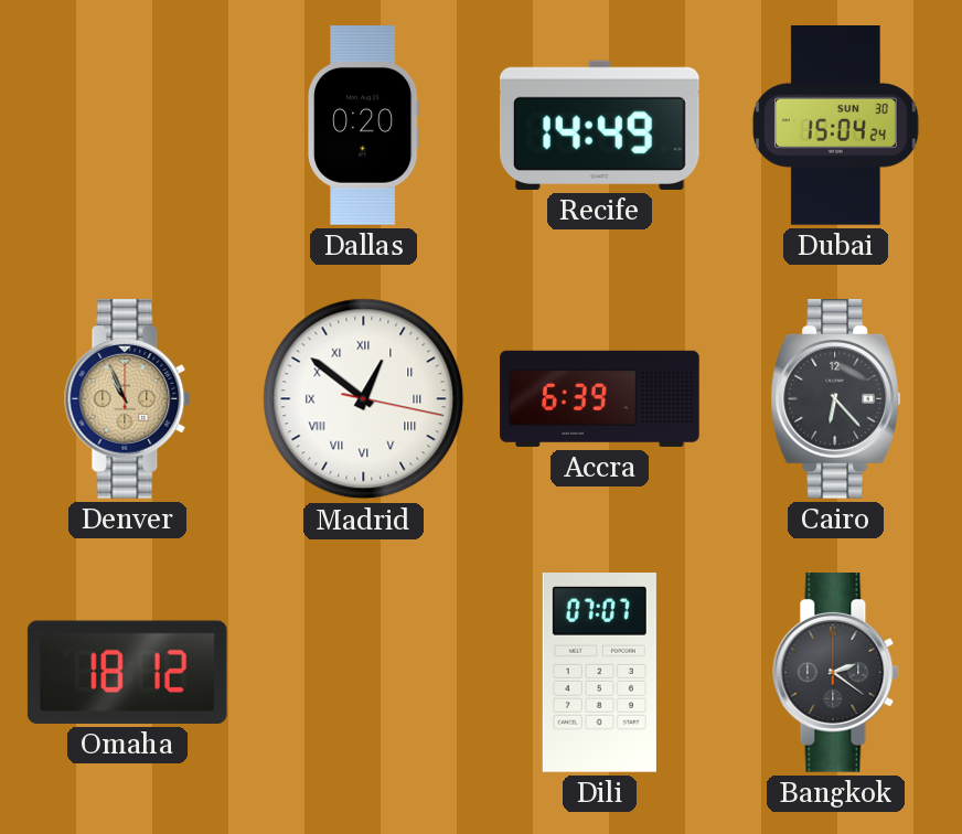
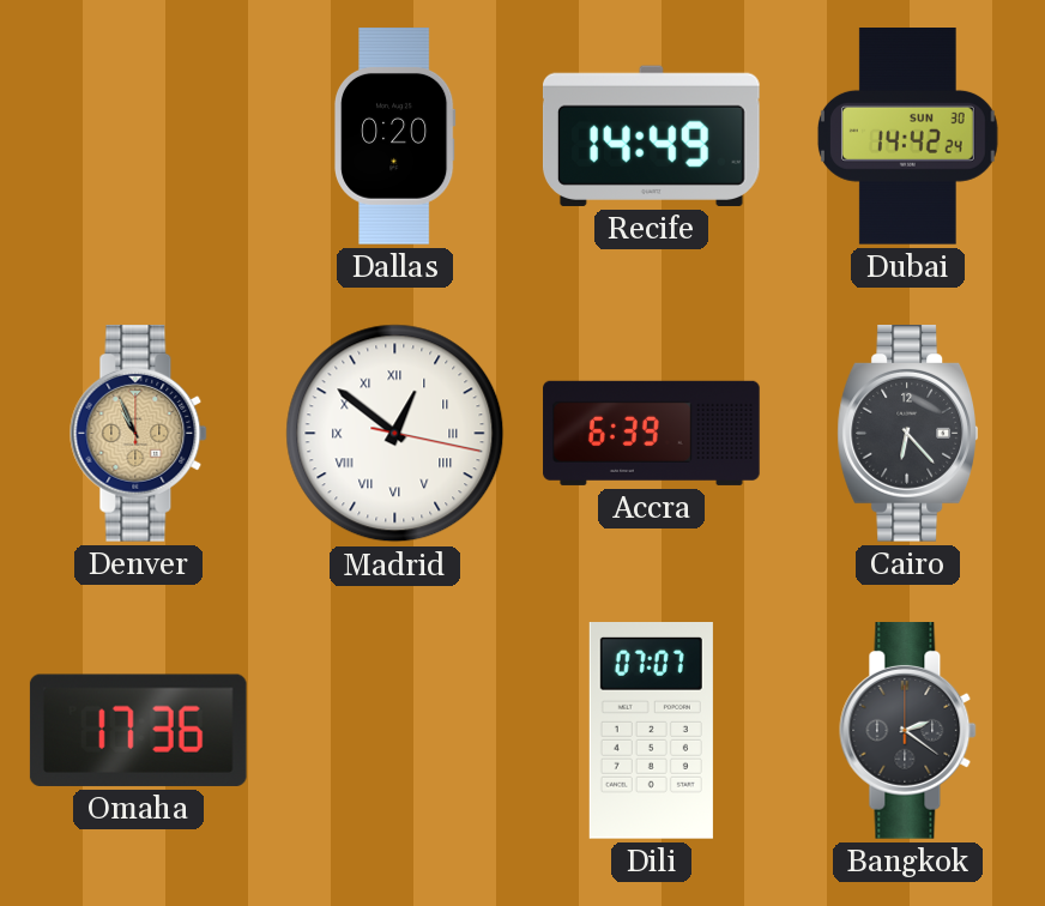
Dubai: 15:04 -> 14:42 (907, 137)
Omaha: 18:12 -> 17:36 (138, 730)
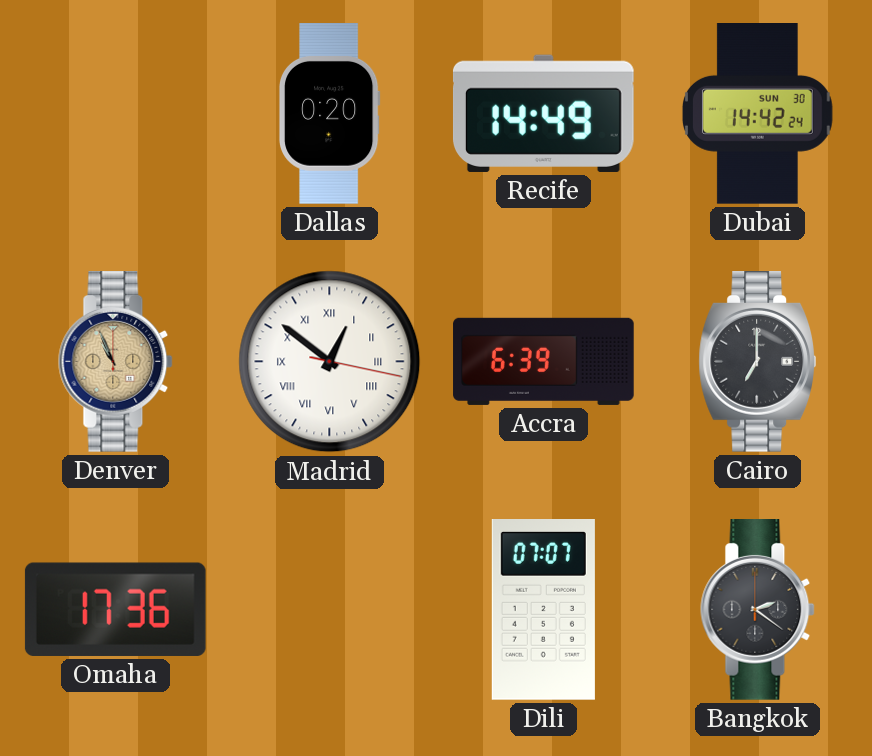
Cairo: 6:23 -> 7:00 (757, 362)
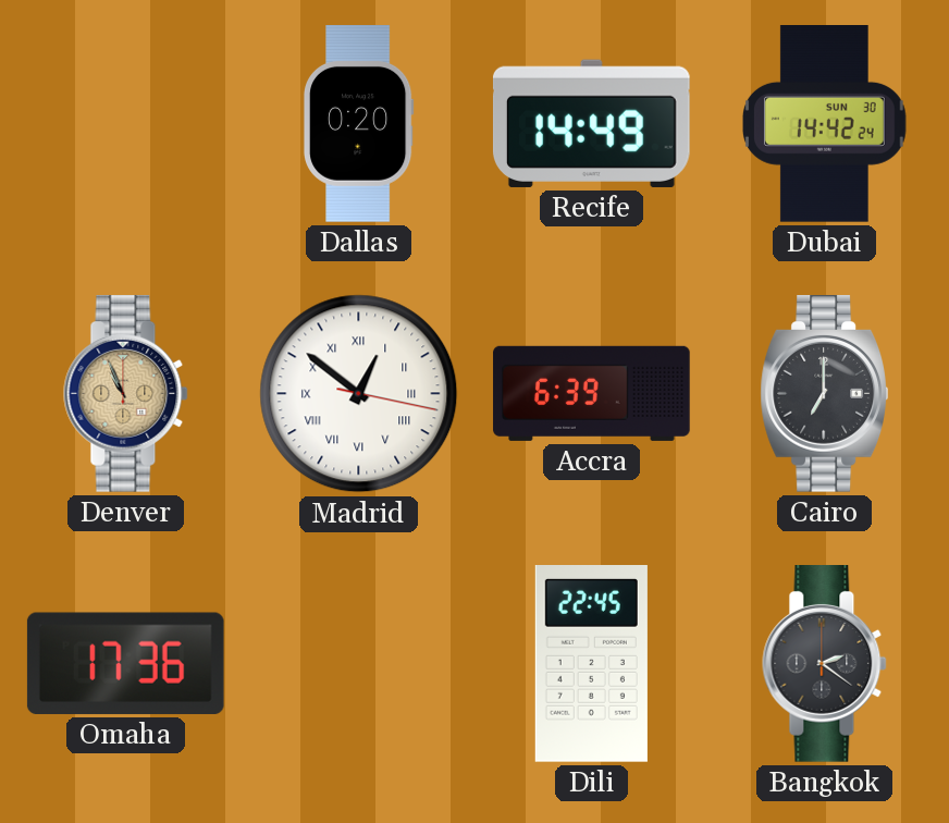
Dili: 07:07 -> 22:45 (591, 664)
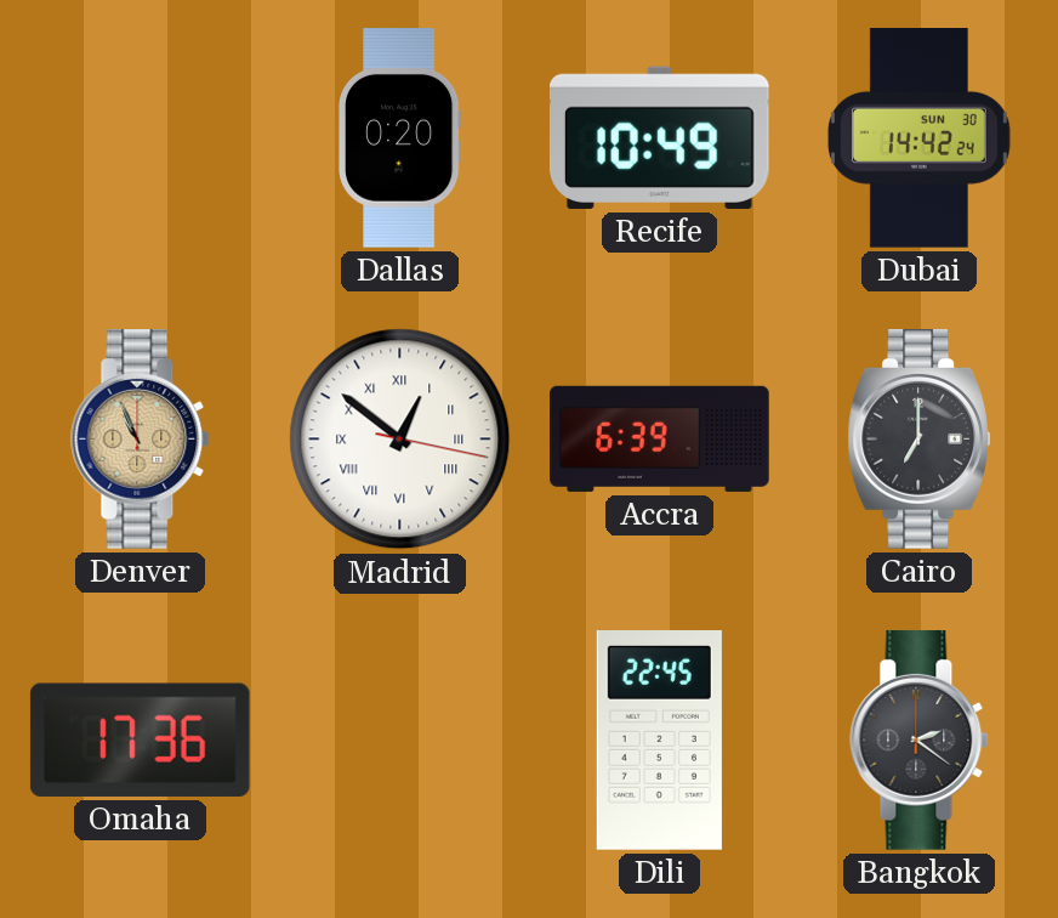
Recife: 14:49 -> 10:49 (659, 137)
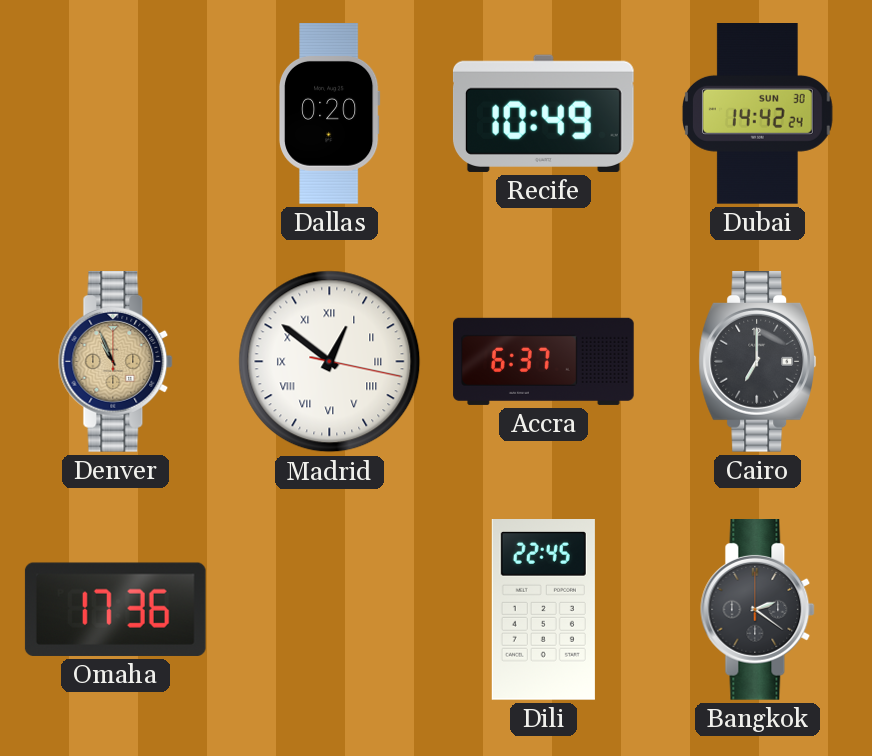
Accra: 6:39 -> 6:37 (544, 361)
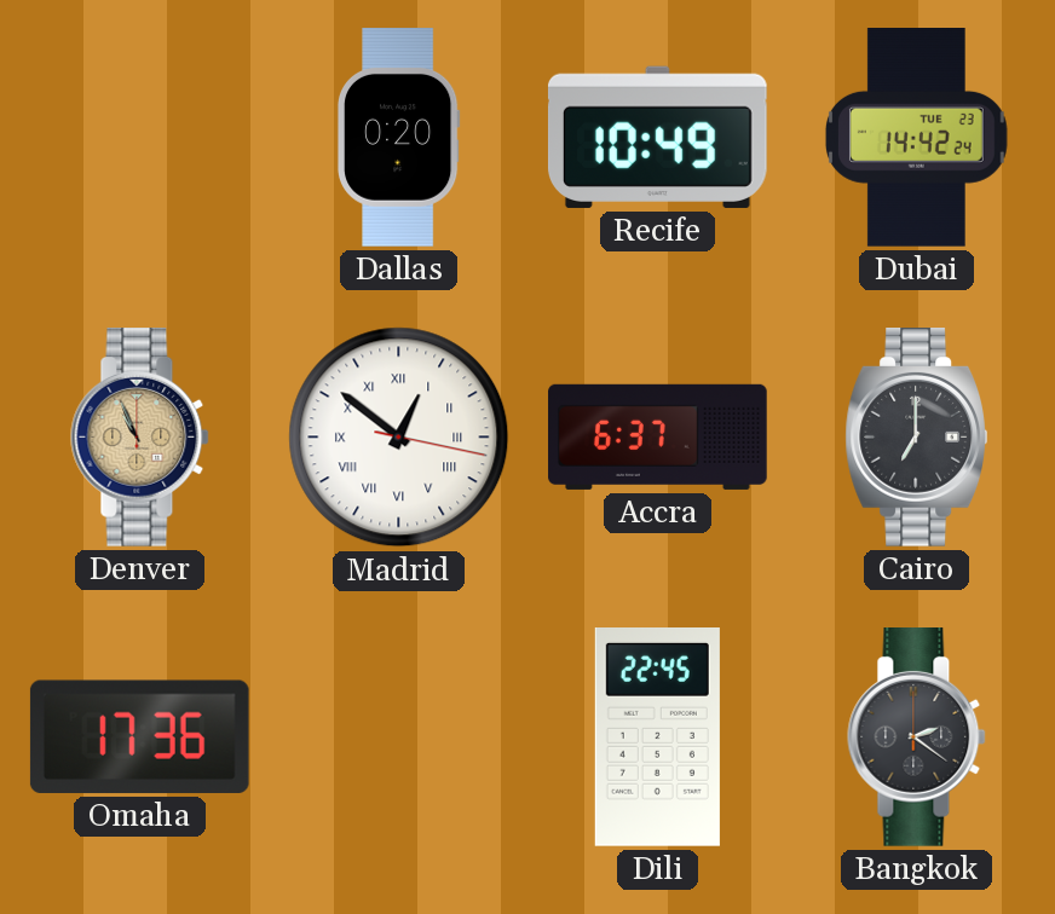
Dubai date: SUN 30 -> TUE 23 (916, 138)
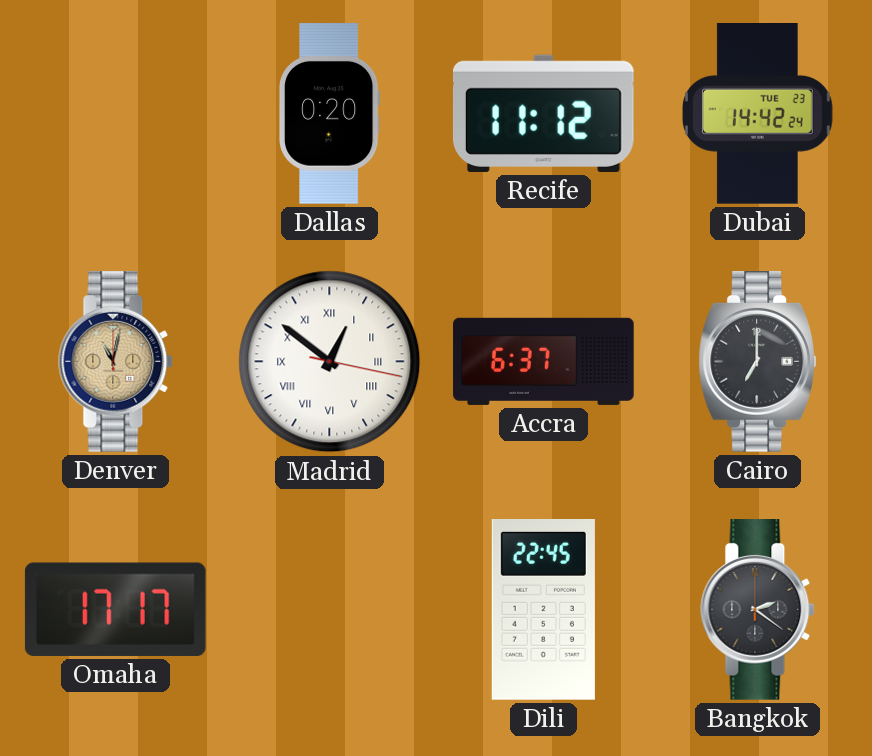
Recife: 10:49 -> 11:12 (543, 113)
Denver: 10:56 -> 11:02 (116, 362)
Omaha: 17:36 -> 17:17 (115, 609)
